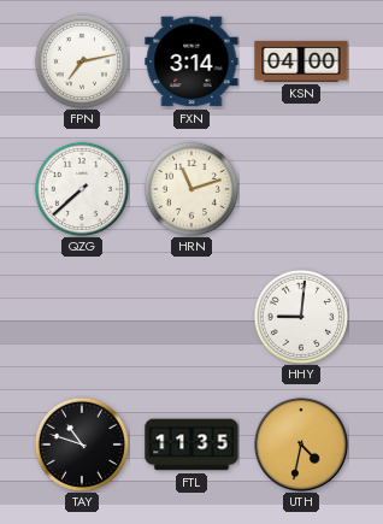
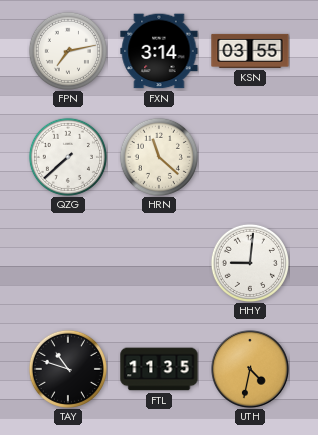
KSN: 04:00 -> 03:55 (250, 51)
HRN: 11:12 -> 11:22 (159, 157)
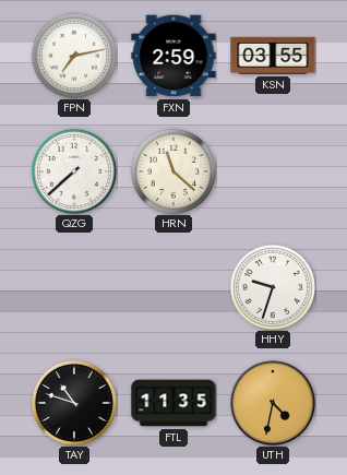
FXN: 3:14 -> 2:59 (174, 56)
HHY: 9:01 -> 9:33 (273, 287)
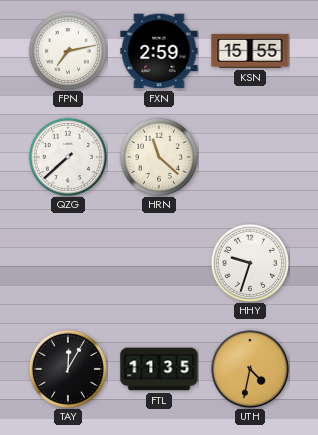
KSN: 03:55 -> 15:55 (250, 51)
TAY: 10:48 -> 12:05 (68, 369)
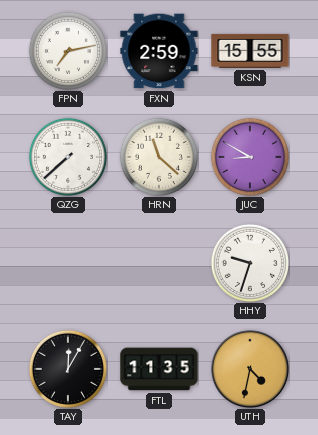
JUC: none -> 8:50 (250, 157)
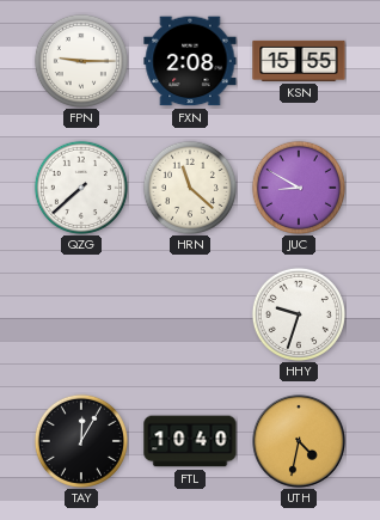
FPN: 7:13 -> 9:15 (81, 61)
FXN: 2:59 -> 2:08 (190, 61)
FTL: 11:35 -> 10:40 (190, 441)
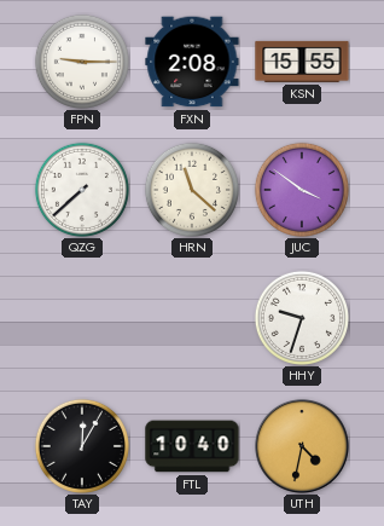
JUC: 8:50 -> 3:51 (302, 190)
